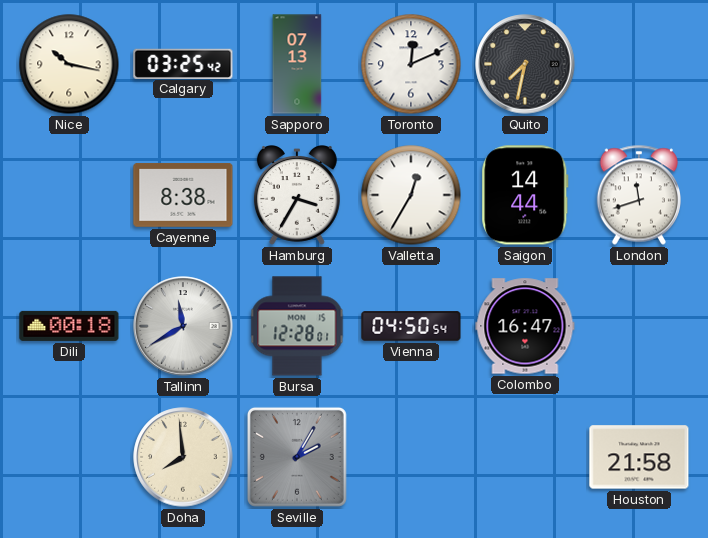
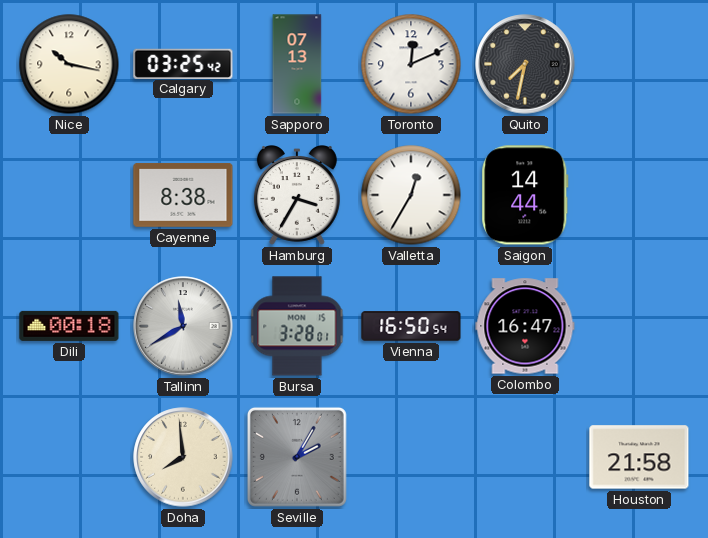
London: 11:42 -> none (639, 195)
Bursa: 12:28 -> 3:28 (297, 326)
Vienna: 04:50 -> 16:50 (411, 326)
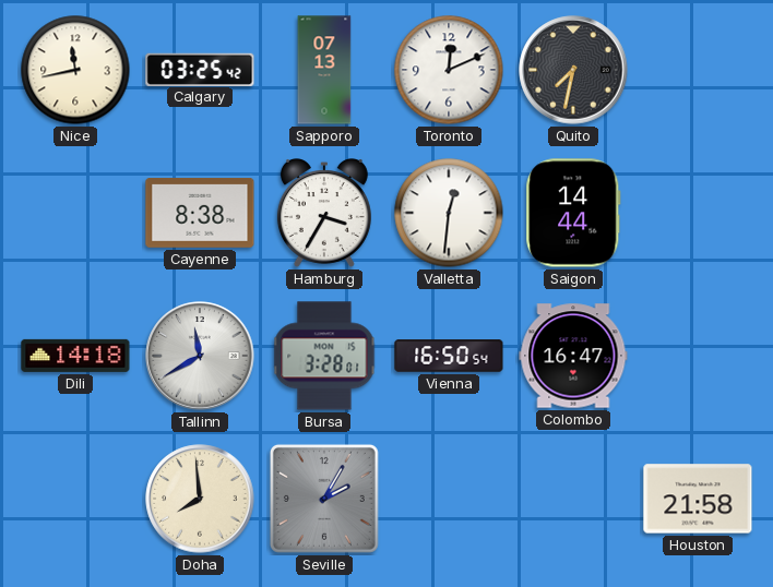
Nice: 10:17 -> 11:43 (75, 70)
Valletta: 12:35 -> 12:31 (449, 213)
Dili: 00:18 -> 14:18 (75, 356)
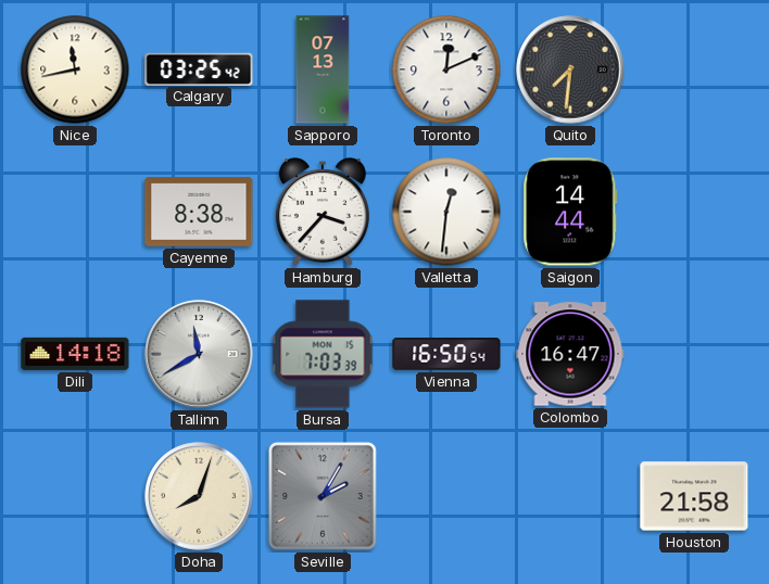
Quito: 7:32 -> 7:31 (570, 69)
Hamburg: 3:35 -> 3:37 (323, 213)
Bursa: 3:28 -> 7:03 (323, 354)
Doha: 7:59 -> 8:03 (199, 496)
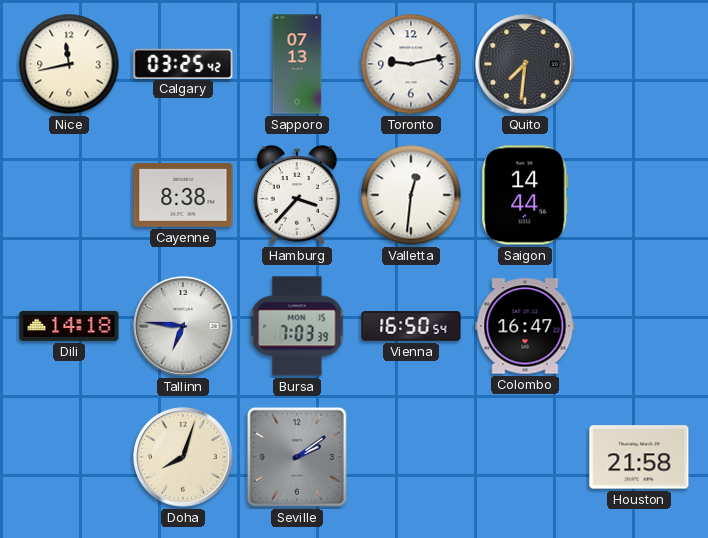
Toronto: 12:11 -> 9:13 (411, 64)
Tallinn: 11:40 -> 6:46 (183, 326)
Seville: 2:05 -> 2:09 (297, 457)
